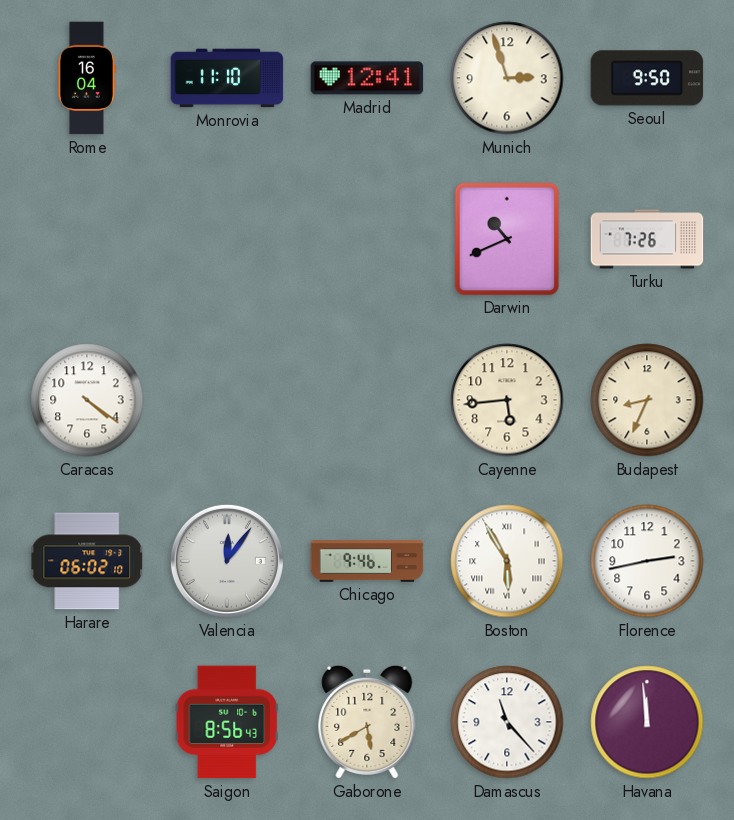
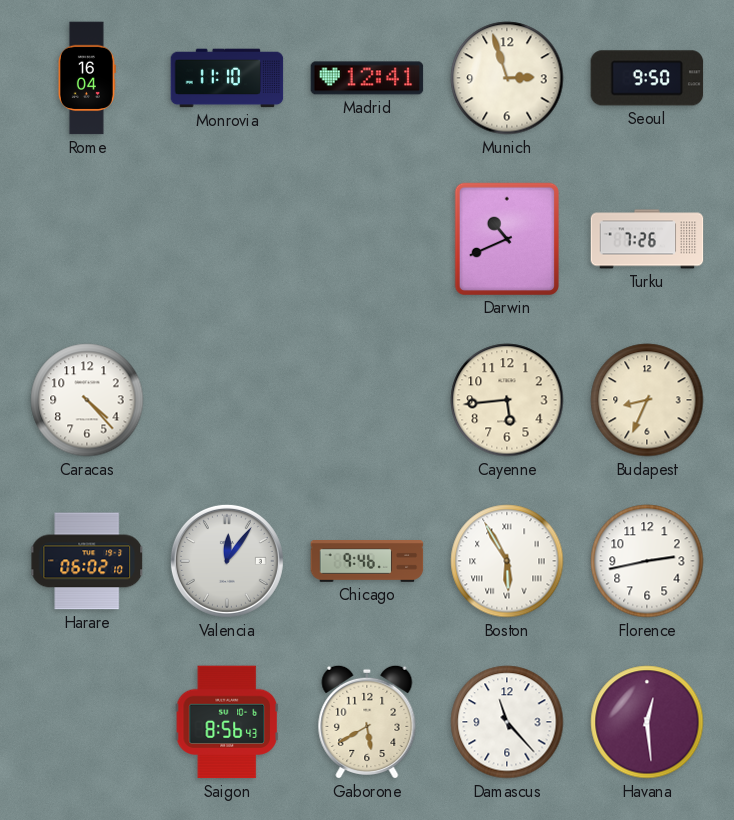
Caracas: 4:21 -> 4:23 (87, 400)
Havana: 11:59 -> 12:29 (647, 722)
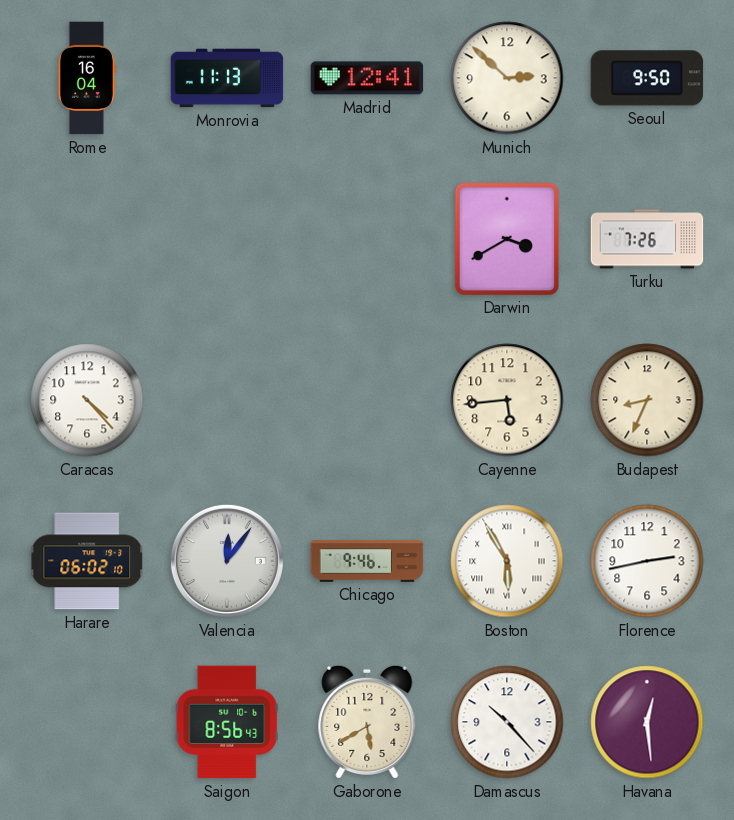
Monrovia: 11:10 -> 11:13 (227, 78)
Munich: 2:57 -> 2:52 (507, 78)
Darwin: 10:41 -> 3:40 (506, 238)
Damascus: 11:23 -> 10:23 (507, 722)
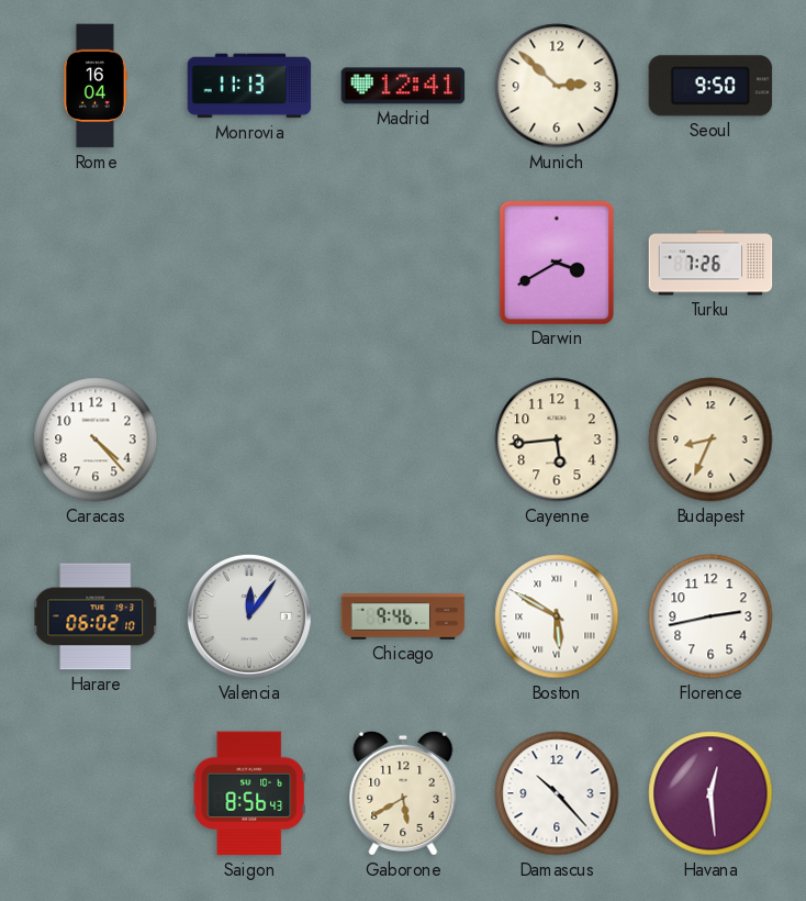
Boston: 5:55 -> 5:50 (557, 616)
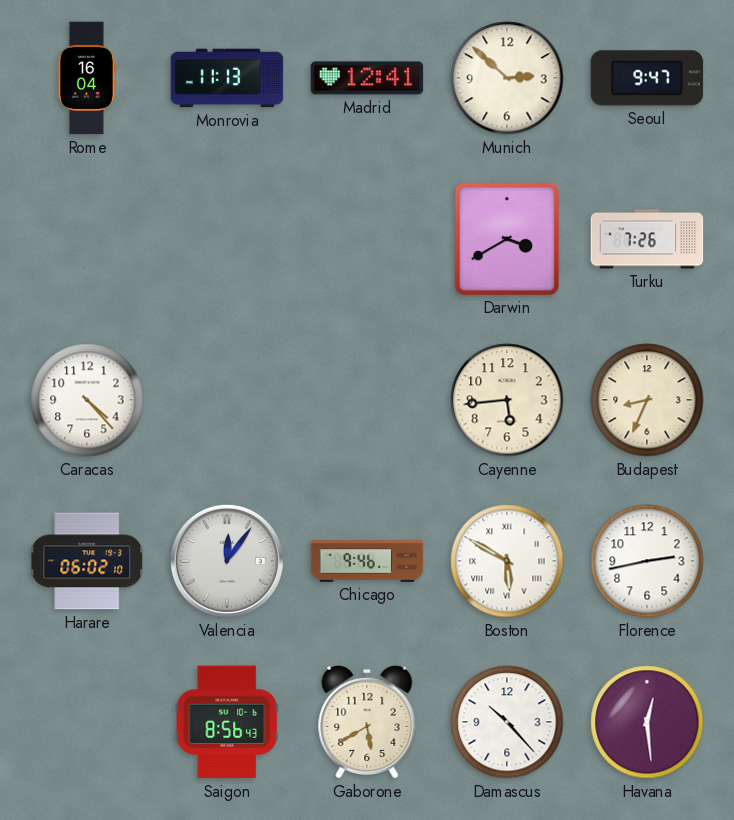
Seoul: 9:50 -> 9:47 (647, 78)
